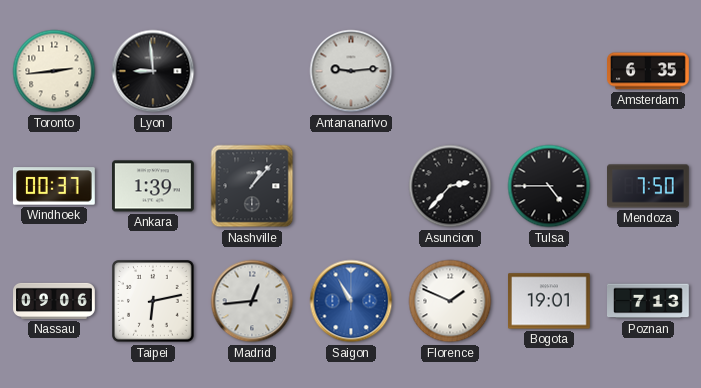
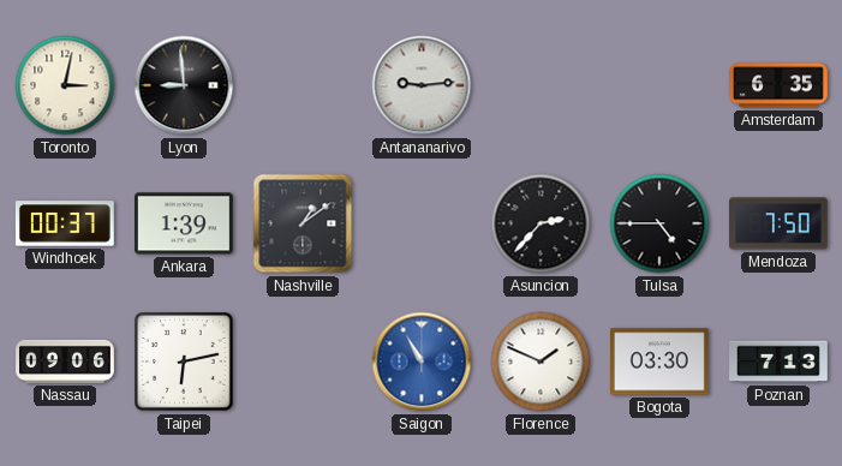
Toronto: 2:44 -> 3:02 (65, 85)
Nashville: 1:07 -> 1:09 (303, 223)
Madrid: 12:44 -> none (252, 301)
Bogota: 19:01 -> 03:30 (661, 362)
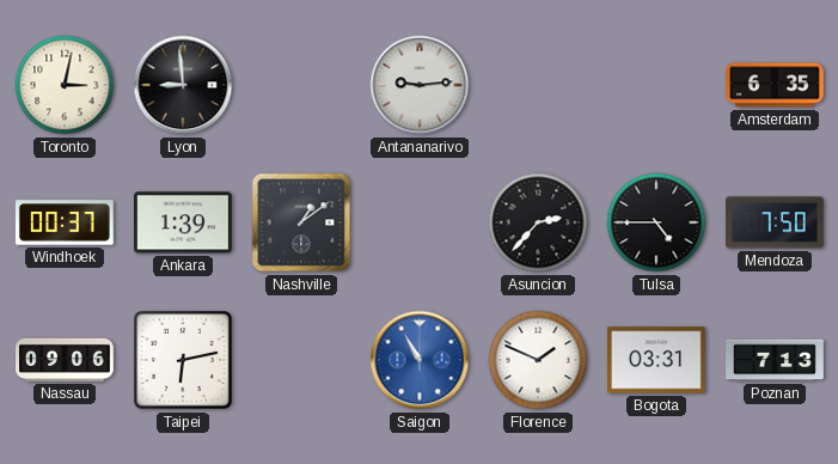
Bogota: 03:30 -> 03:31 (657, 360)
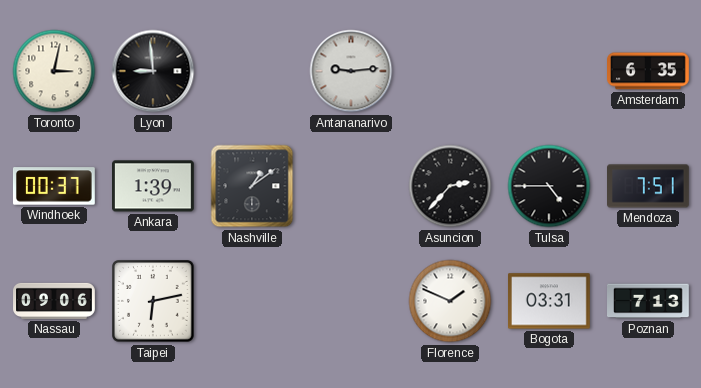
Mendoza: 7:50 -> 7:51 (649, 186)
Saigon: 10:55 -> none (420, 360)
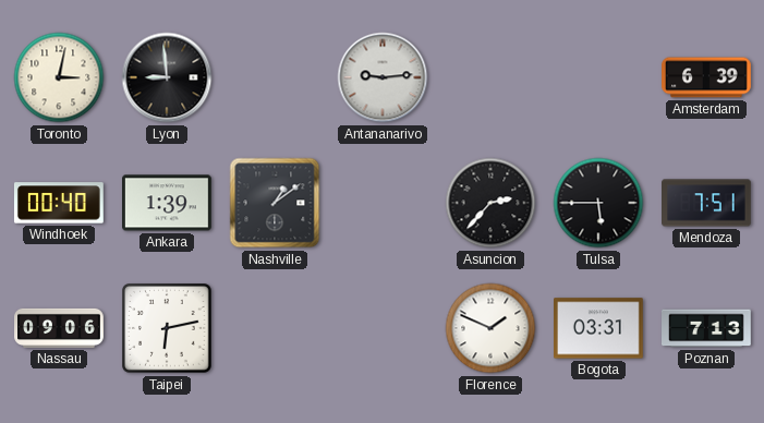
Amsterdam: 6:35 -> 6:39 (707, 77)
Windhoek: 00:37 -> 00:40 (59, 203)
Tulsa: 4:45 -> 5:45 (598, 203)
